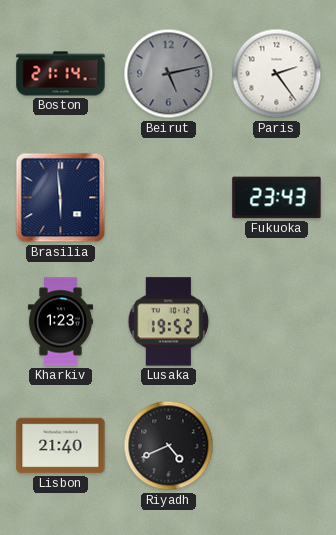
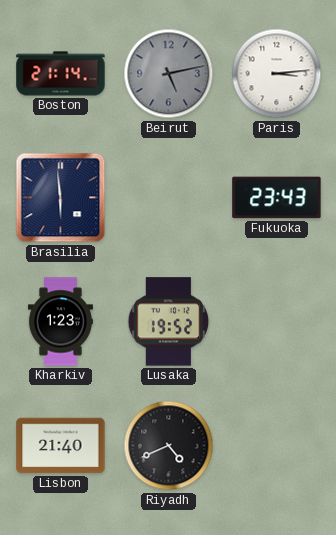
Paris: 2:24 -> 3:14 (277, 74)
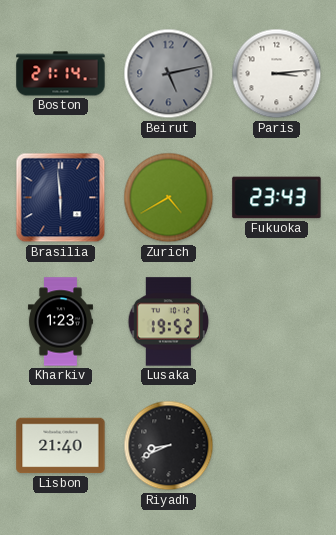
Zurich: none -> 4:40 (169, 198)
Riyadh: 4:41 -> 8:41 (169, 446)
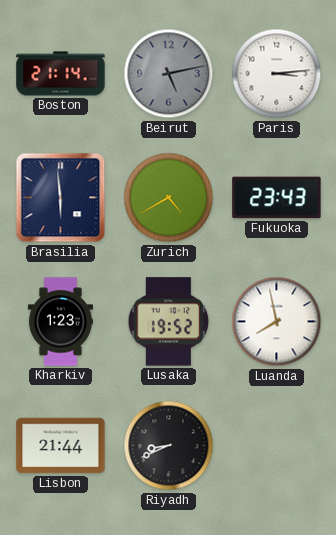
Luanda: none -> 7:58 (277, 322)
Lisbon: 21:40 -> 21:44 (61, 446)
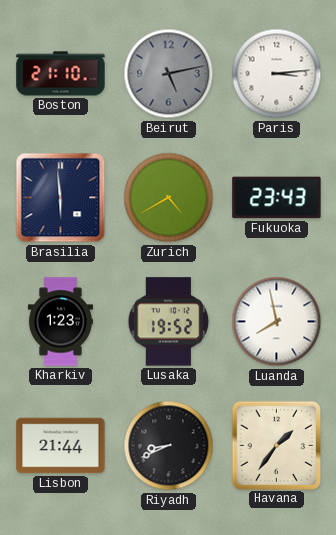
Boston: 21:14 -> 21:10 (61, 74)
Havana: none -> 1:36 (276, 445)
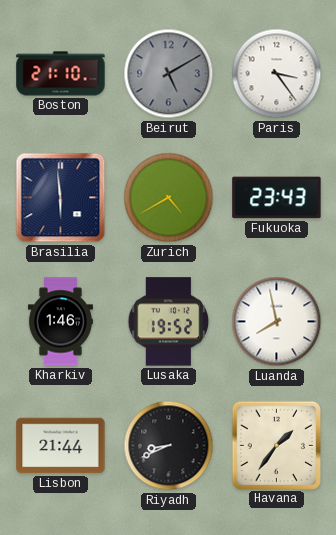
Beirut: 5:13 -> 5:10 (169, 74)
Paris: 3:14 -> 3:24 (277, 74)
Kharkiv: 1:23 -> 1:46 (60, 322)
